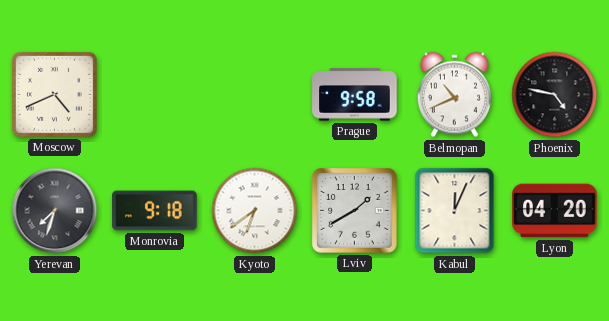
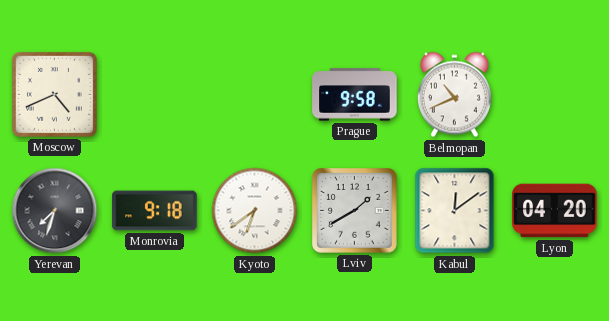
Phoenix: 4:47 -> none (555, 95)
Kabul: 12:04 -> 12:09 (455, 211)
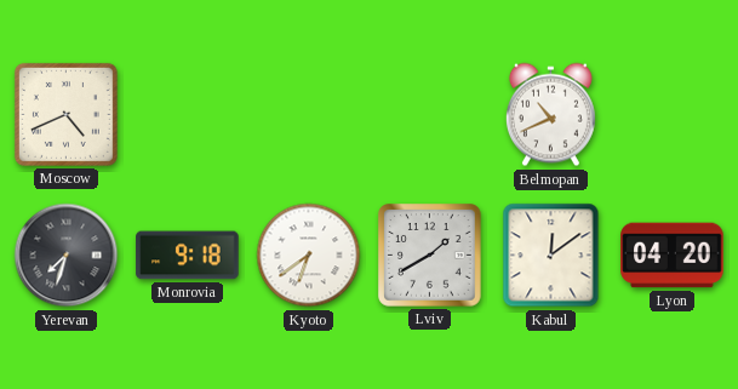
Prague: 9:58 -> none (355, 95)
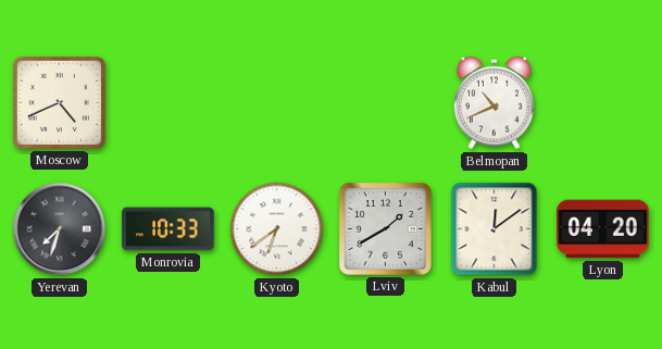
Monrovia: 9:18 -> 10:33 (168, 229)
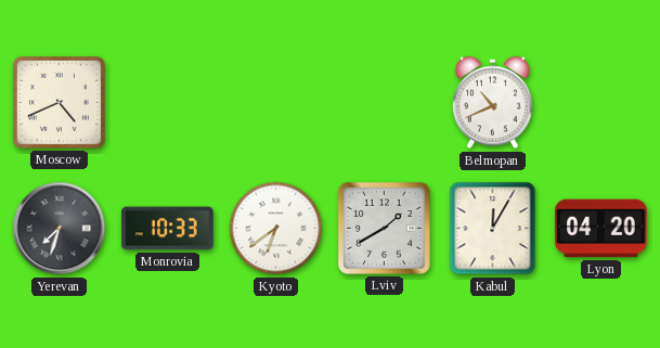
Kabul: 12:09 -> 12:05 (493, 229)
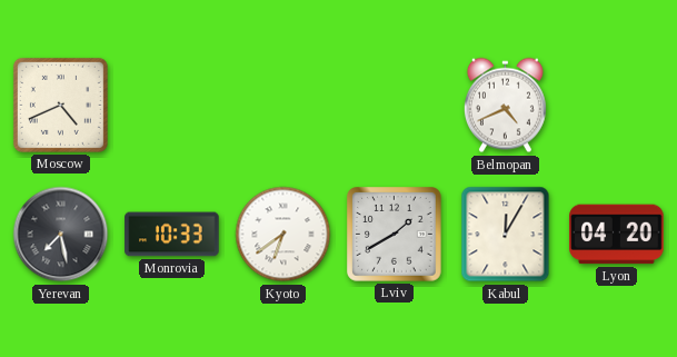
Belmopan: 10:41 -> 4:41 (505, 106)
Yerevan: 7:33 -> 7:28 (61, 235)
